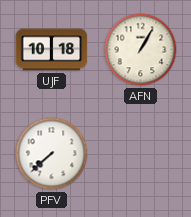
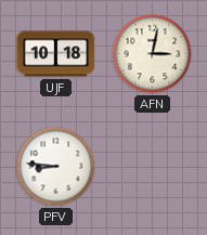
AFN: 1:05 -> 3:02 (153, 54)
PFV: 7:38 -> 8:46 (56, 167)
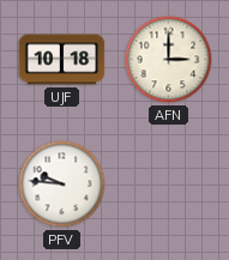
AFN: 3:02 -> 3:00 (169, 60)
PFV: 8:46 -> 9:46 (62, 185)
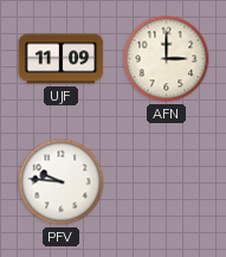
UJF: 10:18 -> 11:09 (62, 59)
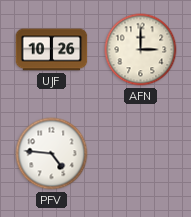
UJF: 11:09 -> 10:26 (52, 50)
PFV: 9:46 -> 4:46 (52, 154)
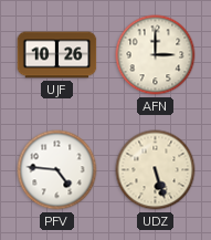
UDZ: none -> 5:27 (156, 170)
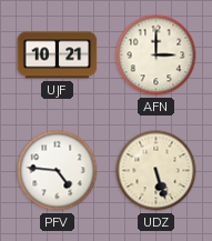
UJF: 10:26 -> 10:21 (58, 56)
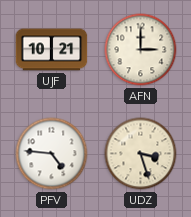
UDZ: 5:27 -> 3:27 (141, 154)
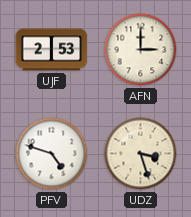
UJF: 10:21 -> 2:53 (52, 50)
PFV: 4:46 -> 4:48 (52, 154)
